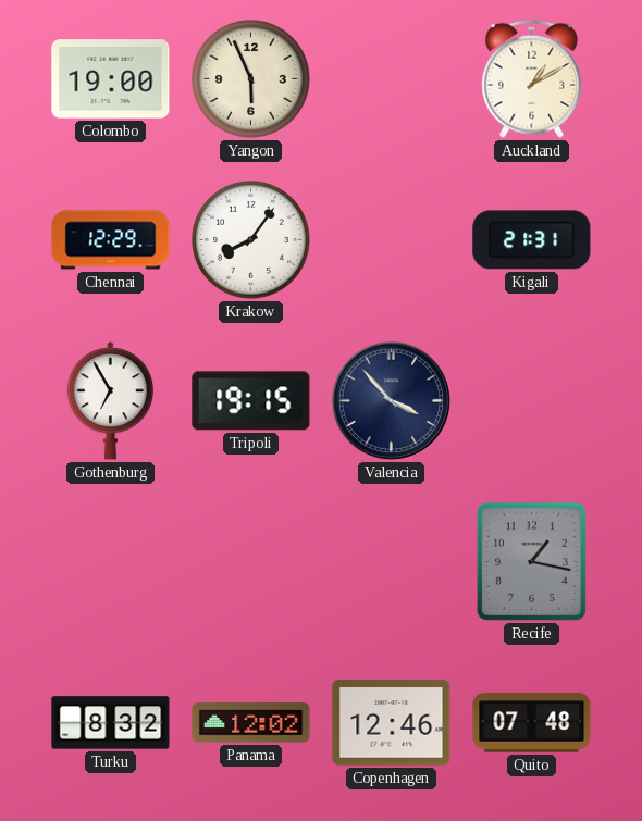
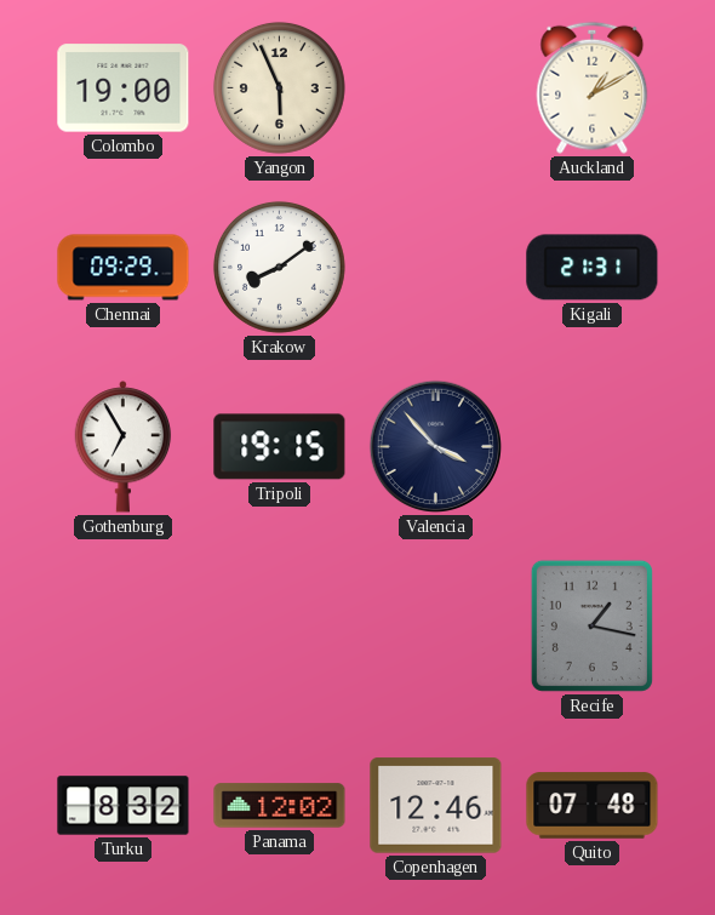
Chennai: 12:29 -> 09:29 (124, 268)
Krakow: 8:06 -> 8:09 (279, 267)
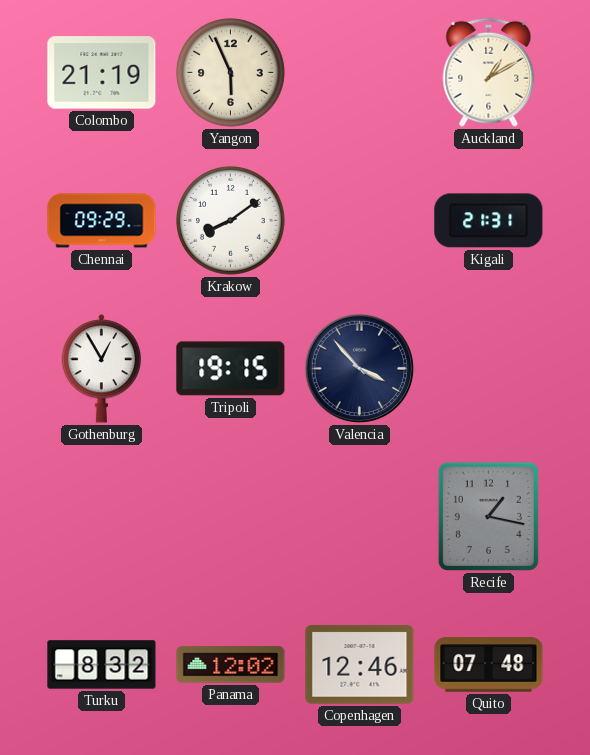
Colombo: 19:00 -> 21:19 (102, 73)
Gothenburg: 6:55 -> 12:55 (102, 369)
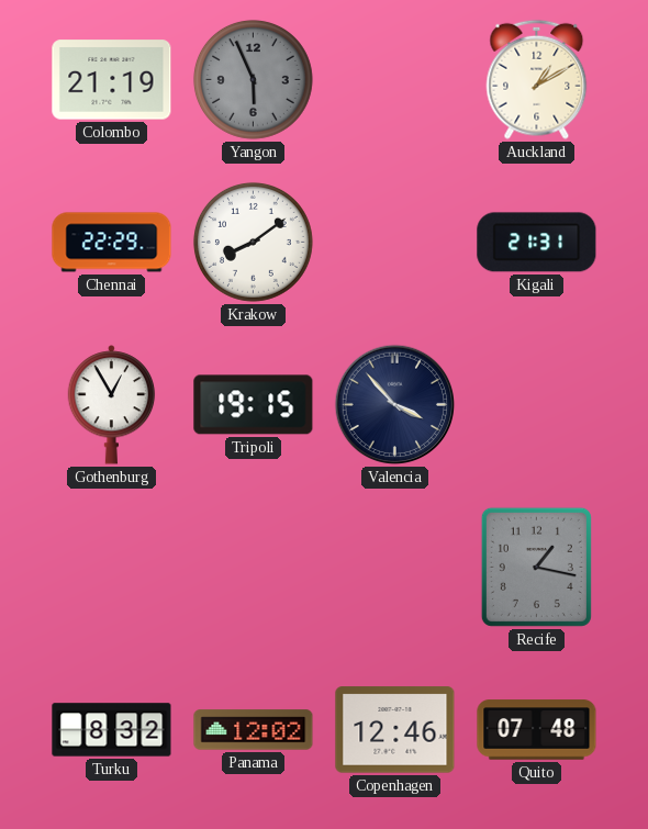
Yangon dial: cream -> grey (253, 79)
Chennai: 09:29 -> 22:29 (112, 243)
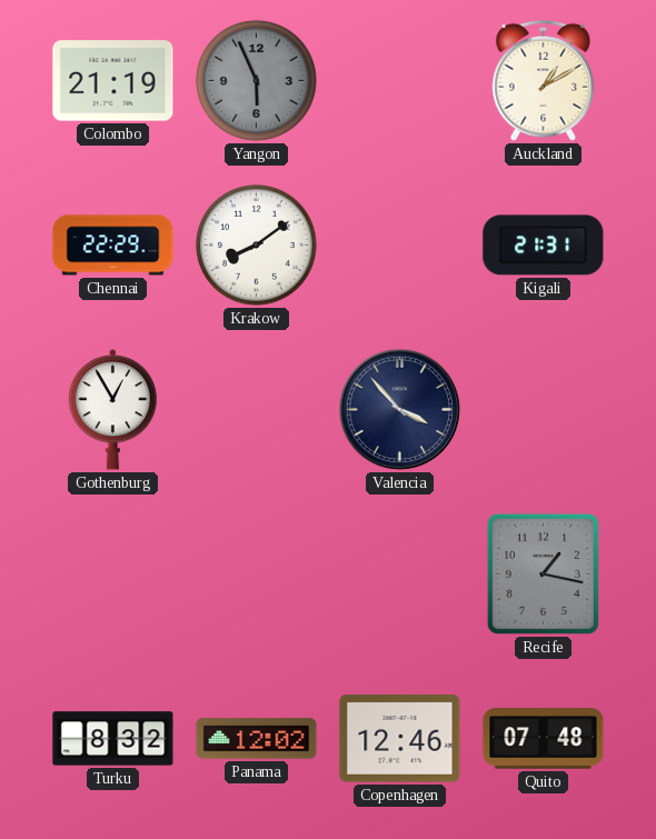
Tripoli: 19:15 -> none (254, 405)
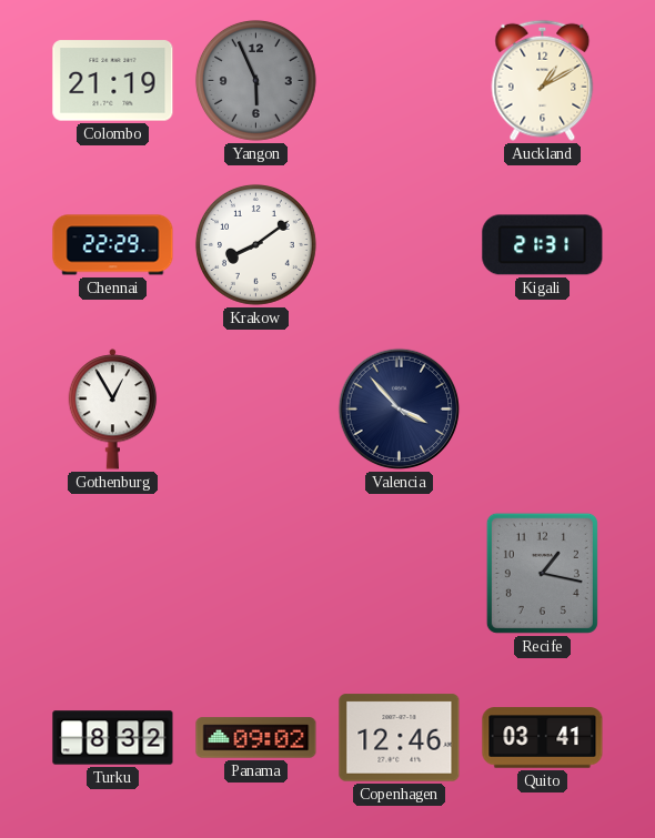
Panama: 12:02 -> 09:02 (256, 738)
Quito: 07:48 -> 03:41 (543, 738)
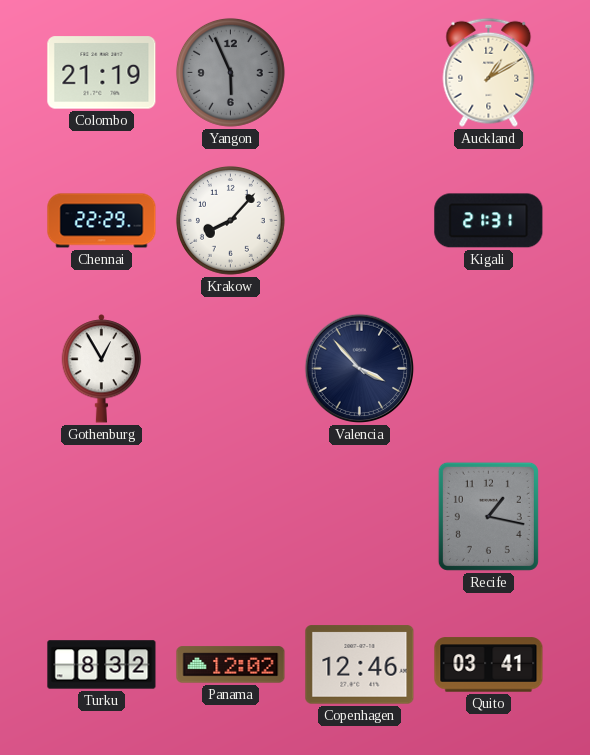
Krakow: 8:09 -> 8:07 (230, 220)
Panama: 09:02 -> 12:02 (231, 665)
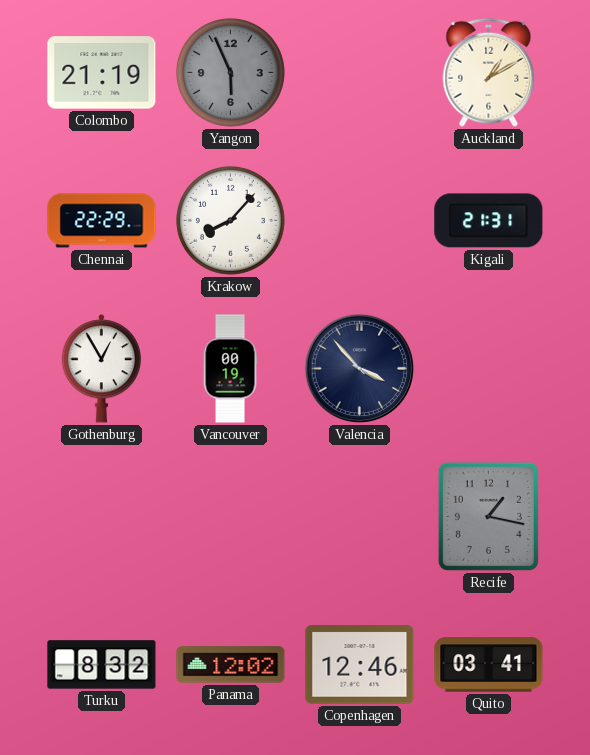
Vancouver: none -> 00:19 (230, 369)
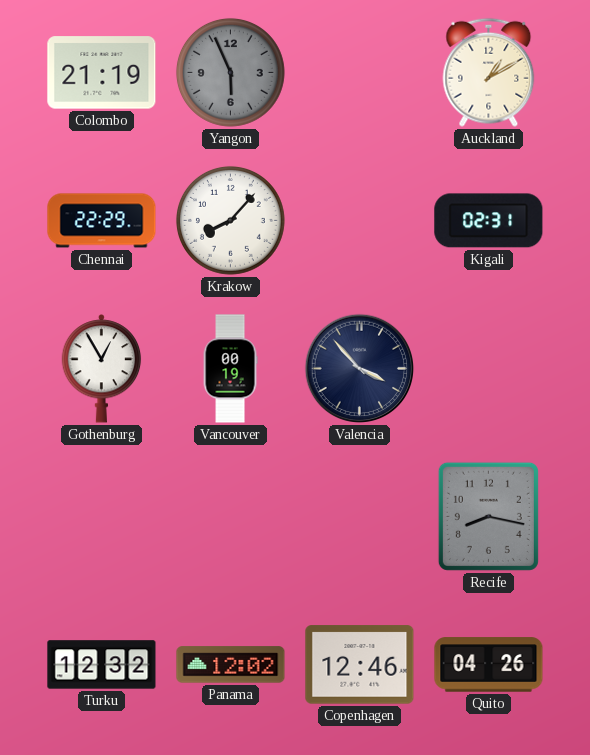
Kigali: 21:31 -> 02:31 (489, 221)
Recife: 1:17 -> 8:17 (488, 516)
Turku: 8:32 -> 12:32 (102, 665)
Quito: 03:41 -> 04:26 (489, 665)
